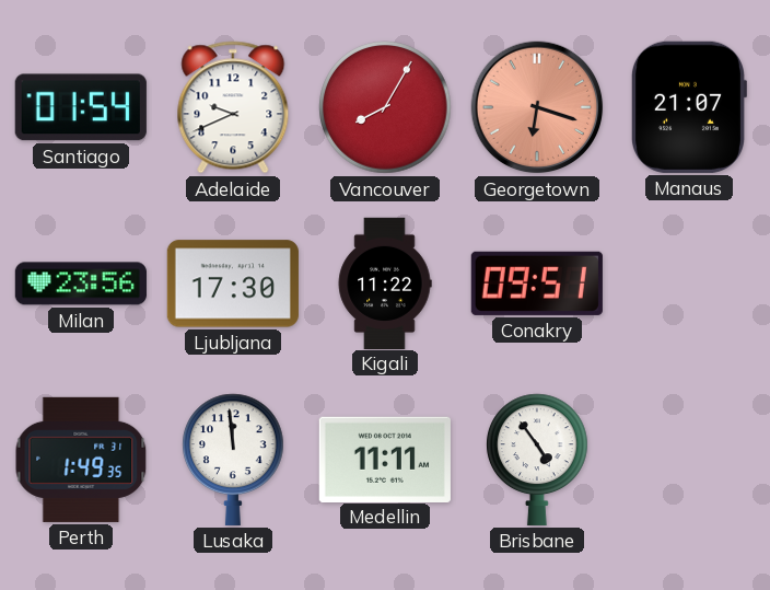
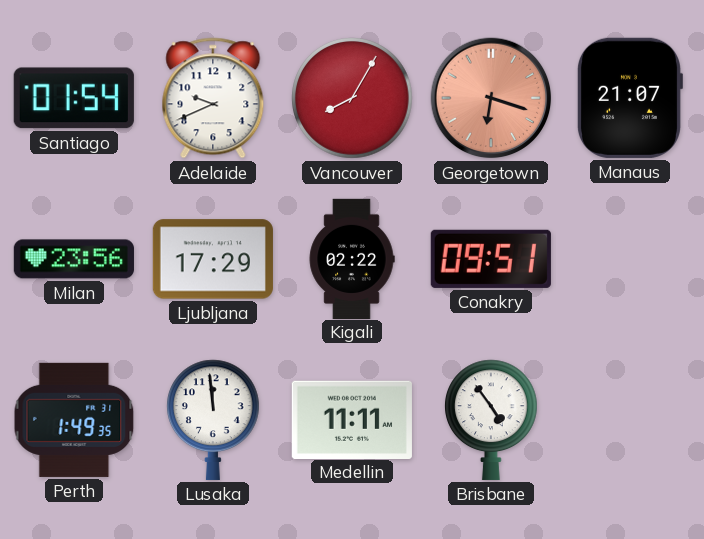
Ljubljana: 17:30 -> 17:29 (213, 259)
Kigali: 11:22 -> 02:22 (352, 258)
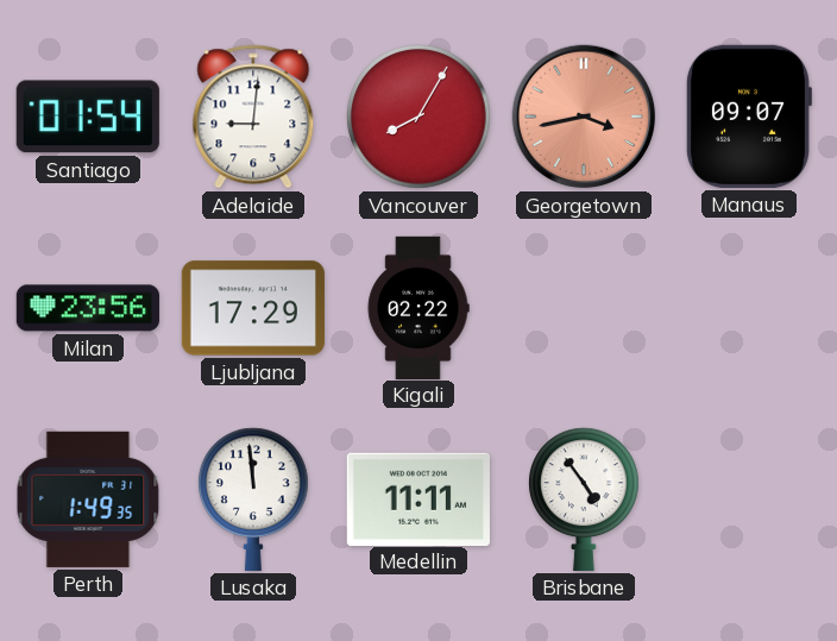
Adelaide: 9:41 -> 9:01 (253, 117)
Georgetown: 6:18 -> 3:43 (584, 117)
Manaus: 21:07 -> 09:07 (748, 117)
Conakry: 09:51 -> none (491, 259)
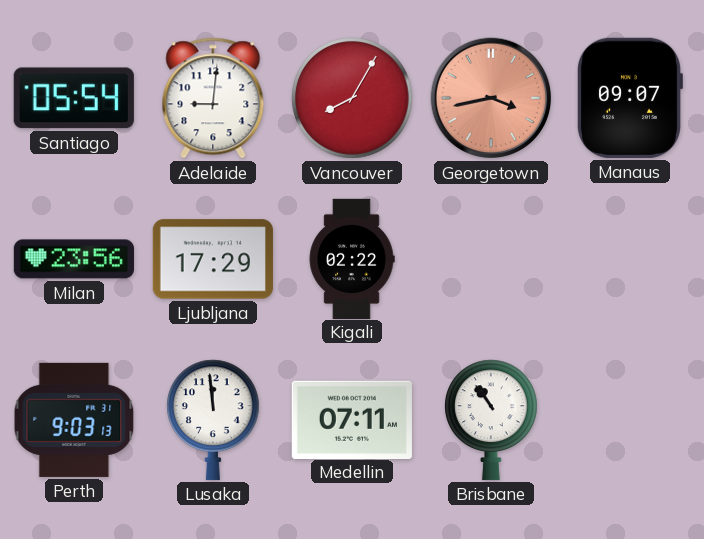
Santiago: 01:54 -> 05:54 (74, 98)
Perth: 1:49 -> 9:03 (74, 420)
Medellin: 11:11 -> 07:11 (352, 419)
Brisbane: 4:54 -> 10:54 (492, 420)
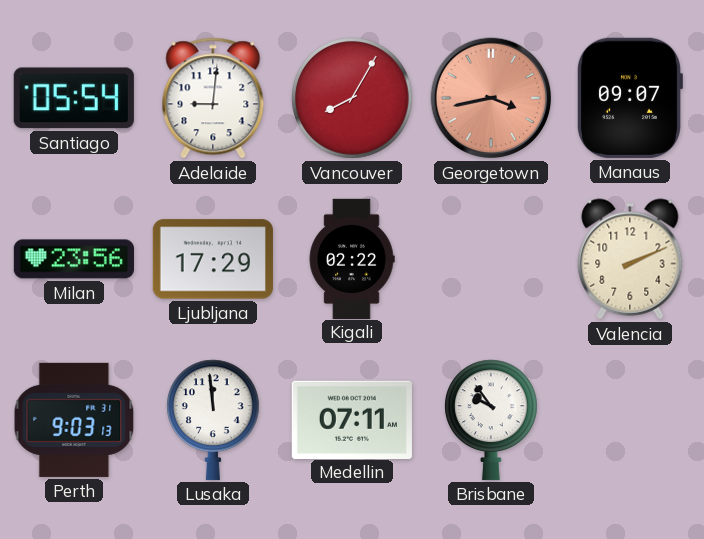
Valencia: none -> 2:11 (630, 259)
Brisbane: 10:54 -> 9:54 (492, 420)
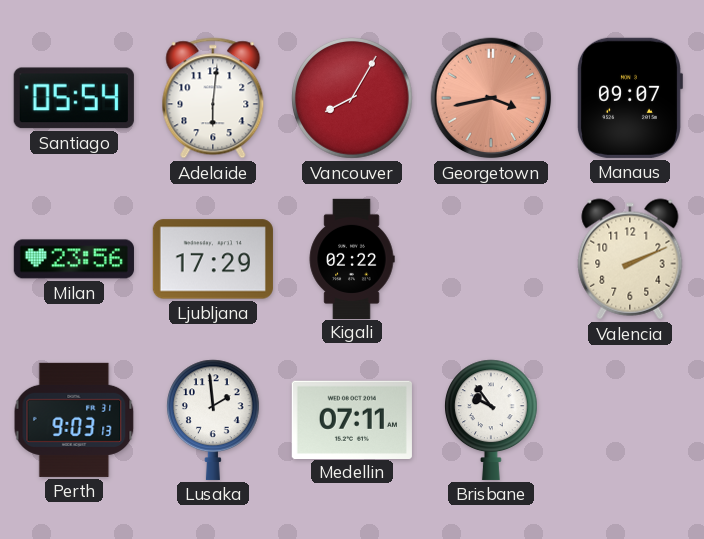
Adelaide: 9:01 -> 6:01 (213, 98)
Lusaka: 11:59 -> 1:59 (214, 420)
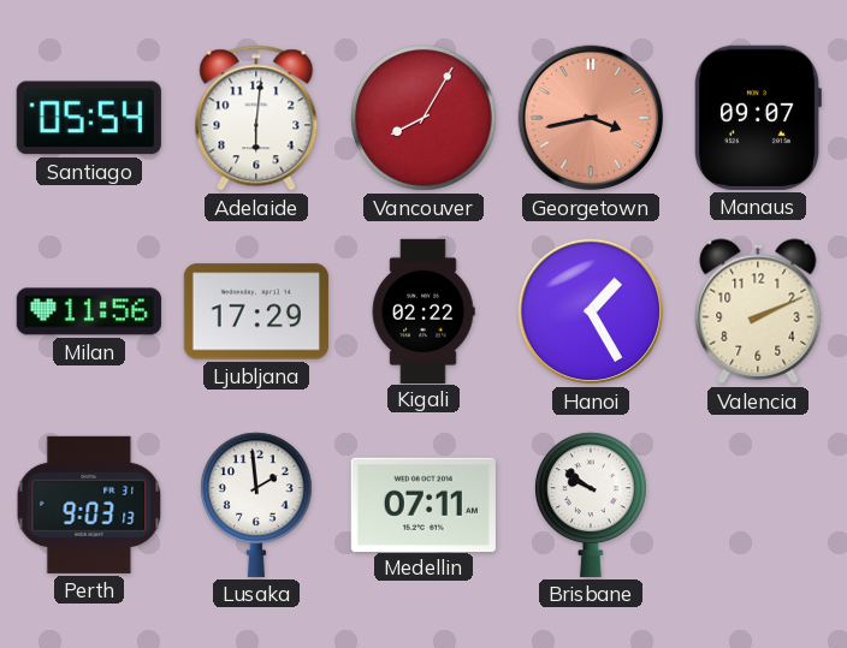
Milan: 23:56 -> 11:56 (89, 311)
Hanoi: none -> 1:25 (591, 311)
Brisbane: 9:54 -> 9:51 (592, 505)
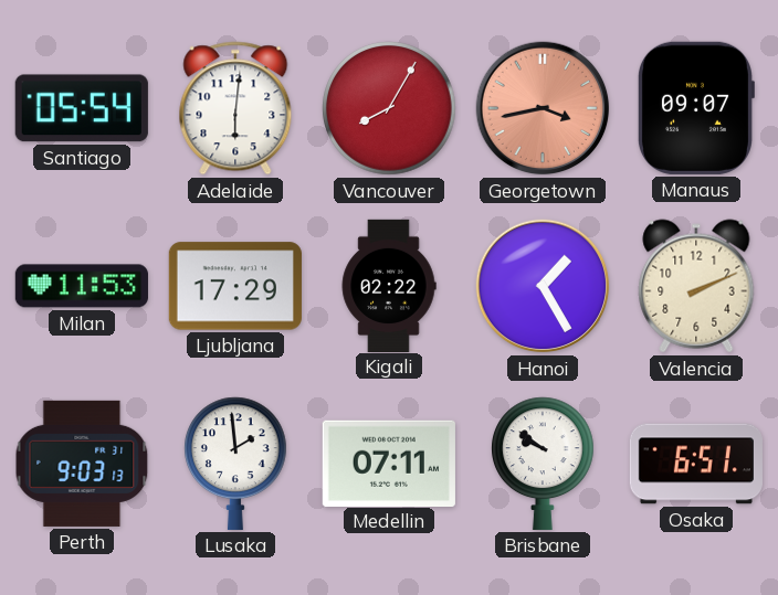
Milan: 11:56 -> 11:53 (82, 286)
Osaka: none -> 6:51 (696, 464)
